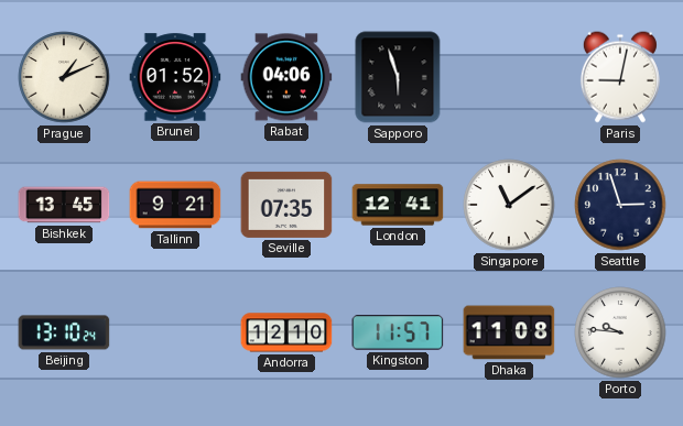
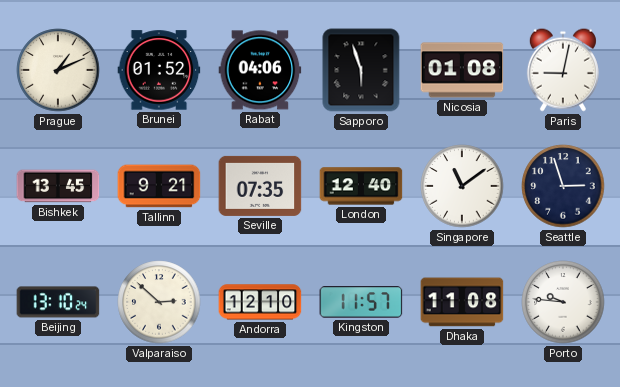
Nicosia: none -> 01:08 (462, 70)
London: 12:41 -> 12:40 (361, 186)
Valparaiso: none -> 2:52 (159, 302)
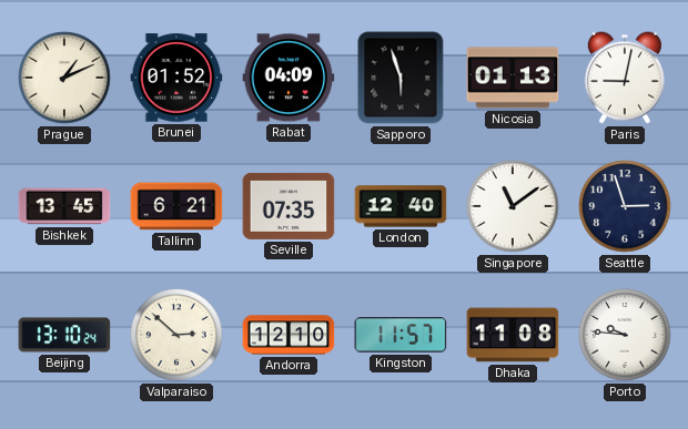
Rabat: 04:06 -> 04:09 (289, 78)
Nicosia: 01:08 -> 01:13 (513, 78)
Tallinn: 9:21 -> 6:21 (176, 206)
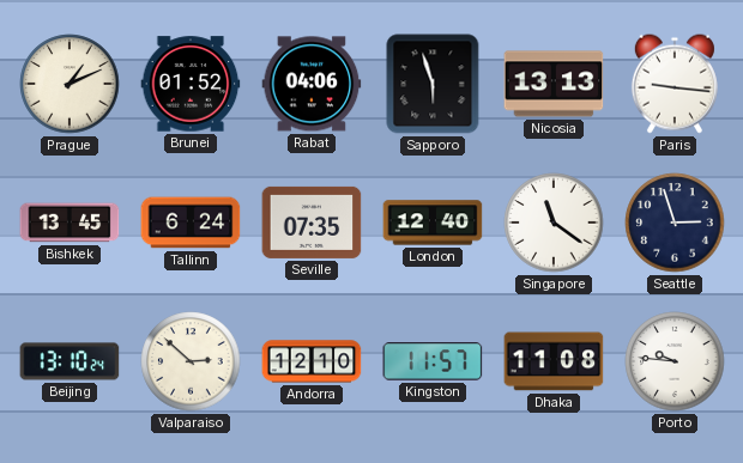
Rabat: 04:09 -> 04:06 (312, 84)
Nicosia: 01:13 -> 13:13 (554, 84)
Paris: 9:02 -> 9:16 (675, 84)
Tallinn: 6:21 -> 6:24 (191, 223)
Singapore: 11:09 -> 11:21 (554, 223)
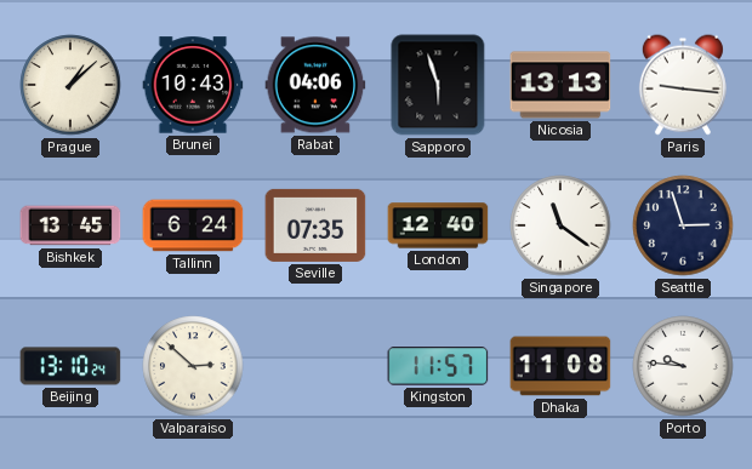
Prague: 1:11 -> 1:08 (70, 85)
Brunei: 01:52 -> 10:43 (193, 85)
Andorra: 12:10 -> none (312, 361)
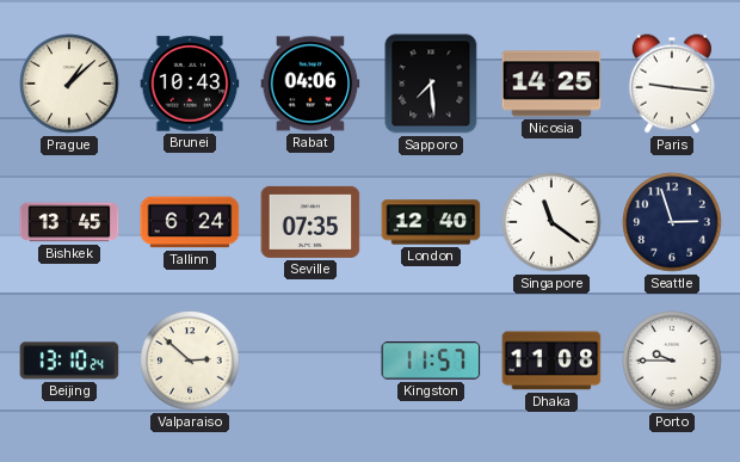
Sapporo: 5:57 -> 7:29 (431, 84)
Nicosia: 13:13 -> 14:25 (551, 84)
Porto: 9:46 -> 9:45 (672, 361)
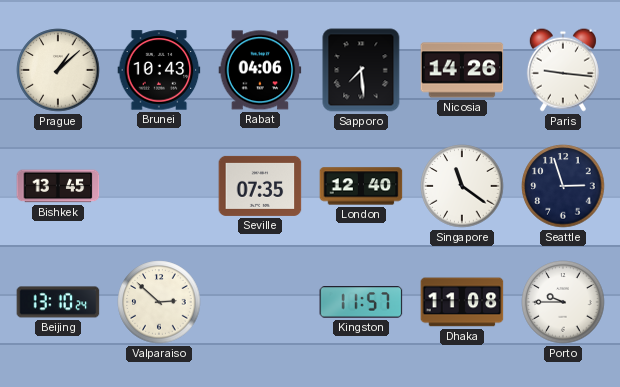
Nicosia: 14:25 -> 14:26 (462, 70)
Tallinn: 6:24 -> none (190, 222)
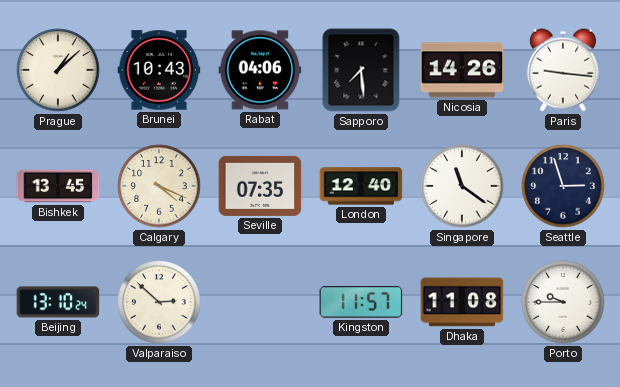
Calgary: none -> 4:19 (159, 186)
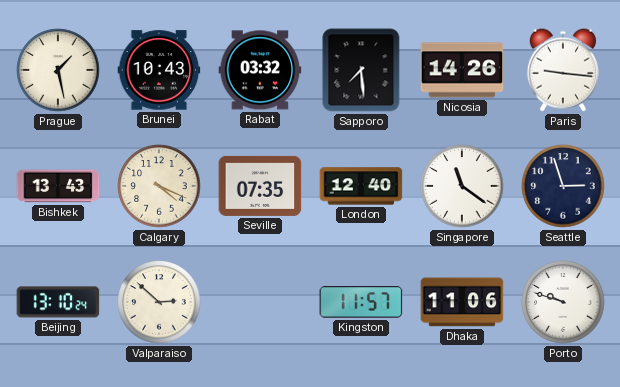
Prague: 1:08 -> 1:28 (58, 70)
Rabat: 04:06 -> 03:32 (260, 70)
Bishkek: 13:45 -> 13:43 (58, 186)
Dhaka: 11:08 -> 11:06 (462, 302)
Porto: 9:45 -> 9:48 (563, 302)
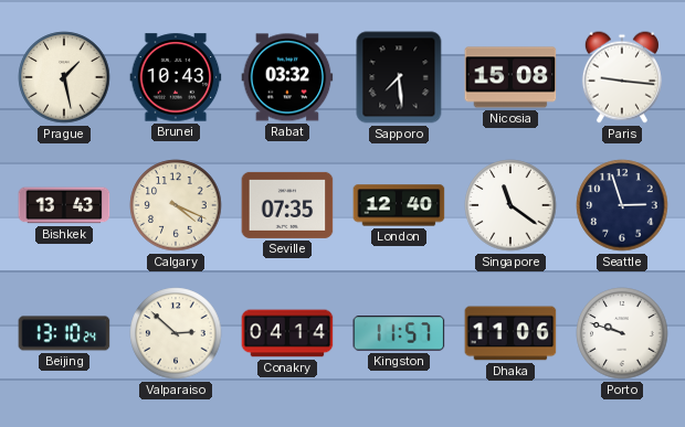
Nicosia: 14:26 -> 15:08 (510, 77)
Conakry: none -> 04:14 (287, 333)
